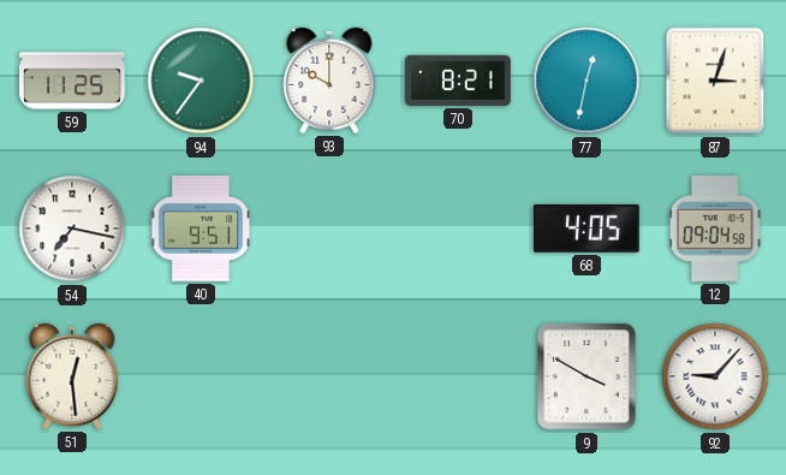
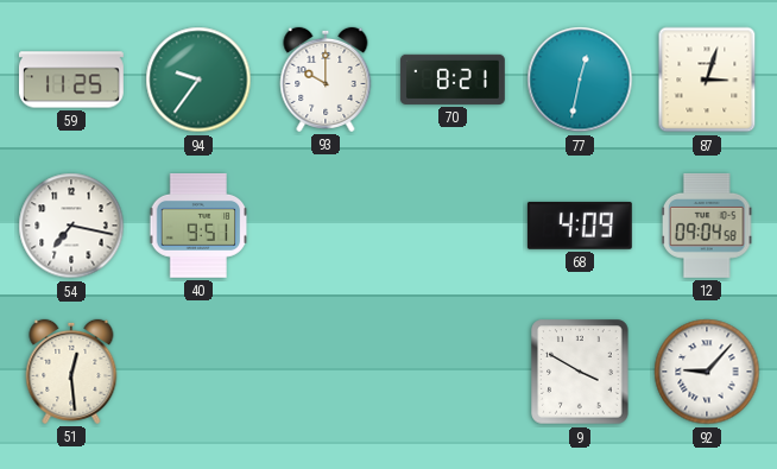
68: 4:05 -> 4:09 (580, 226)
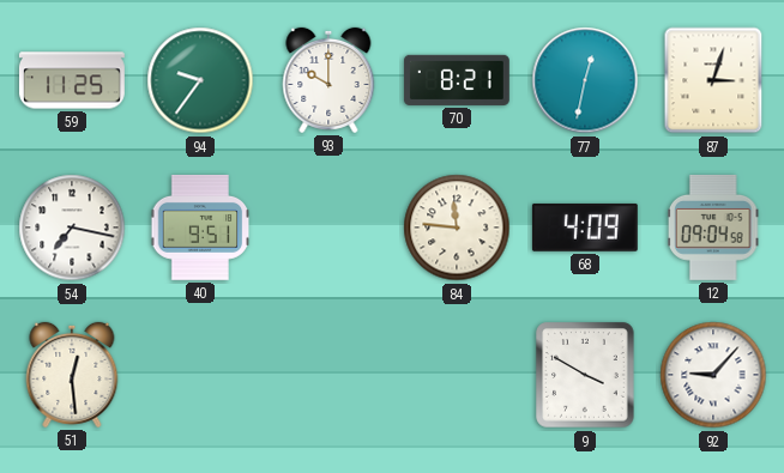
84: none -> 11:46 (457, 228)
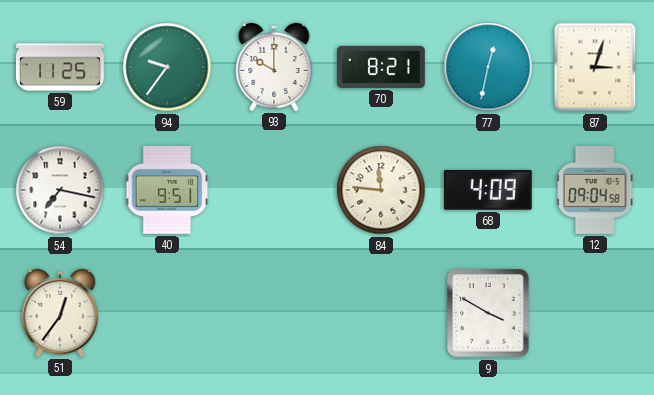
51: 12:29 -> 12:36 (60, 313)
92: 9:07 -> none (713, 375)
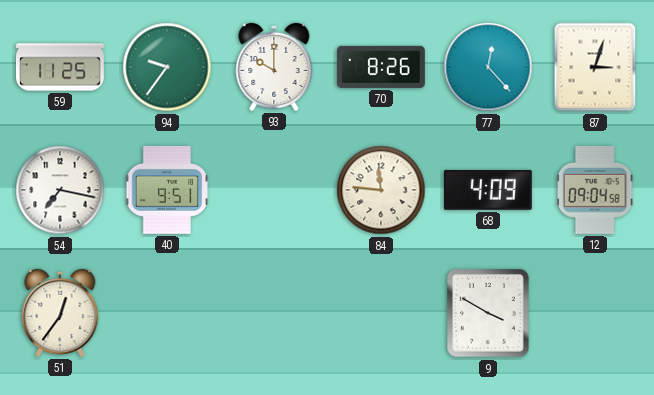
70: 8:21 -> 8:26 (381, 67)
77: 12:32 -> 12:23 (488, 67)
